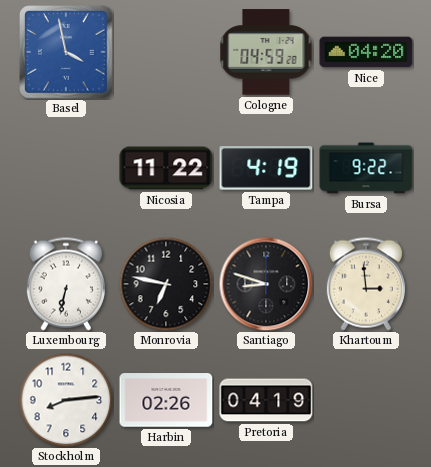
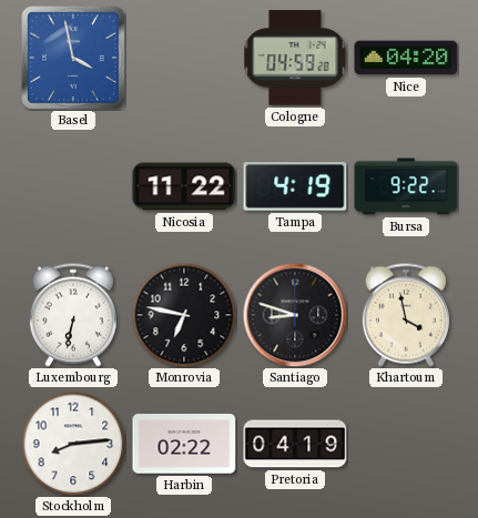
Khartoum: 2:59 -> 3:58 (406, 315)
Harbin: 02:26 -> 02:22 (184, 444)
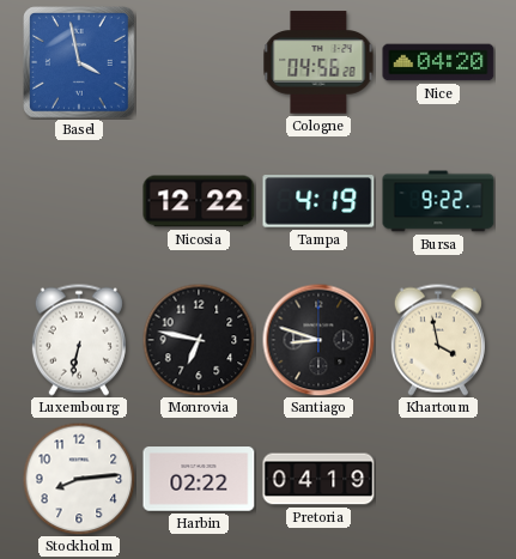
Cologne: 04:59 -> 04:56 (318, 62)
Nicosia: 11:22 -> 12:22 (199, 201)
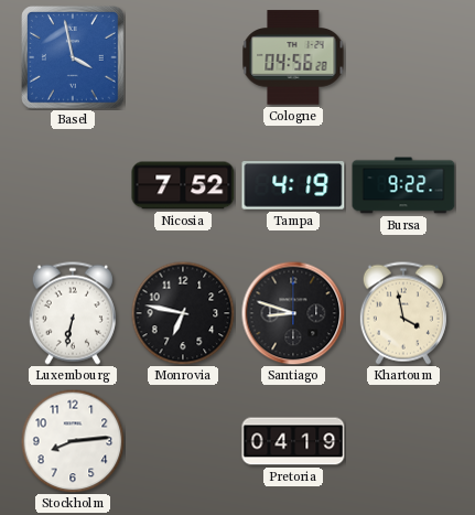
Nice: 04:20 -> none (438, 62)
Nicosia: 12:22 -> 7:52 (183, 185)
Harbin: 02:22 -> none (199, 479)
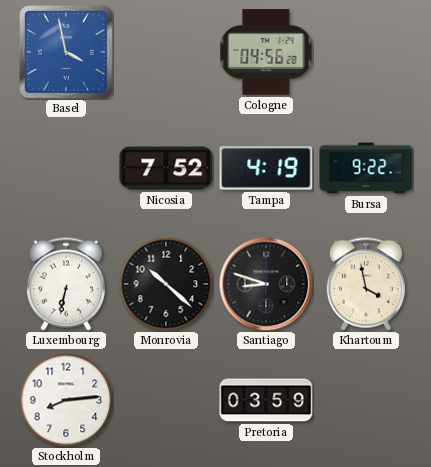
Monrovia: 6:47 -> 10:22 (166, 284)
Pretoria: 04:19 -> 03:59 (266, 400)
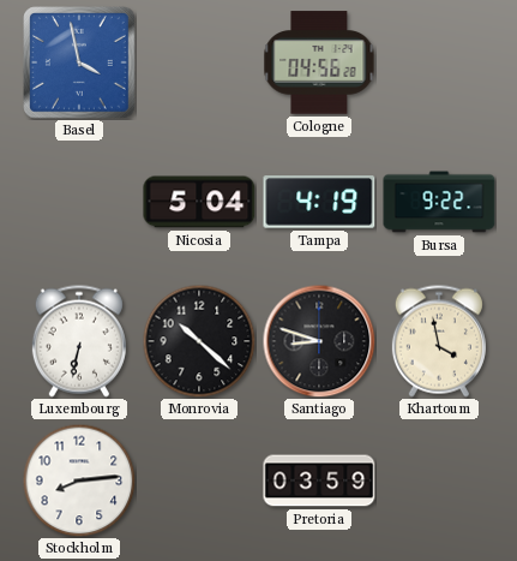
Nicosia: 7:52 -> 5:04 (199, 202)
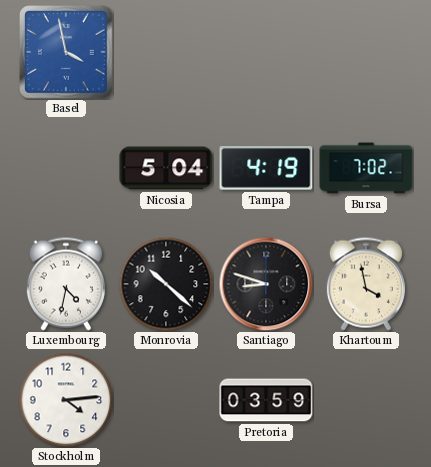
Cologne: 04:56 -> none (319, 62)
Bursa: 9:22 -> 7:02 (366, 168)
Luxembourg: 6:32 -> 4:32 (66, 284)
Stockholm: 8:14 -> 4:14 (66, 400)
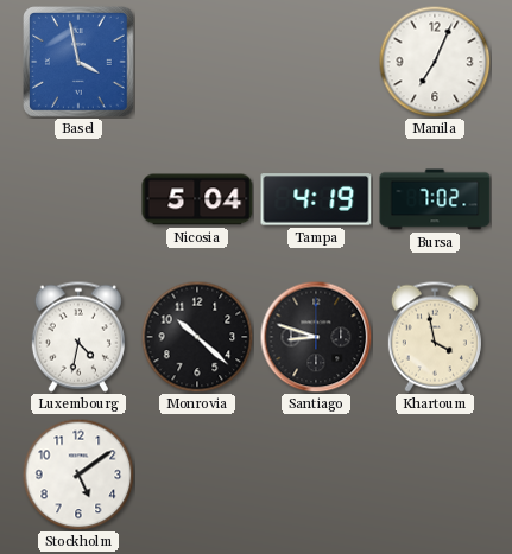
Manila: none -> 7:04 (435, 62)
Stockholm: 4:14 -> 5:09 (78, 475)
Pretoria: 03:59 -> none (266, 400)
